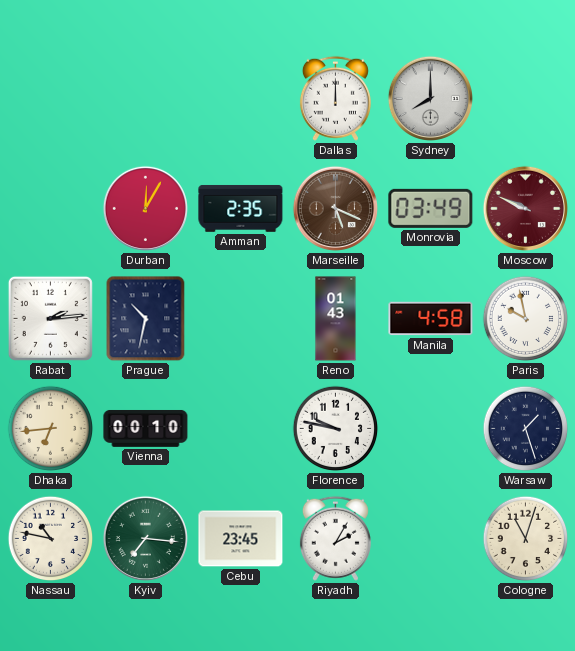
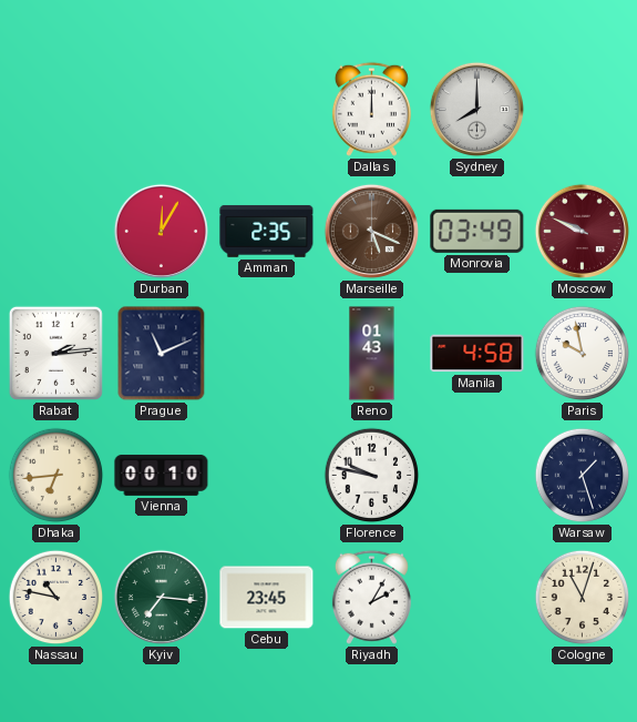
Prague: 10:32 -> 11:11 (162, 354)
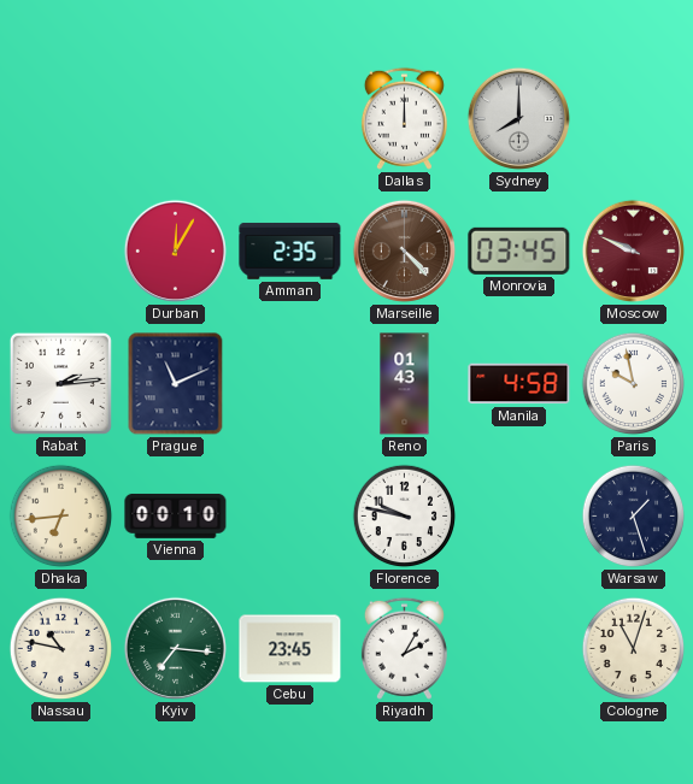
Marseille: 5:19 -> 4:23 (404, 250)
Monrovia: 03:49 -> 03:45 (519, 250)
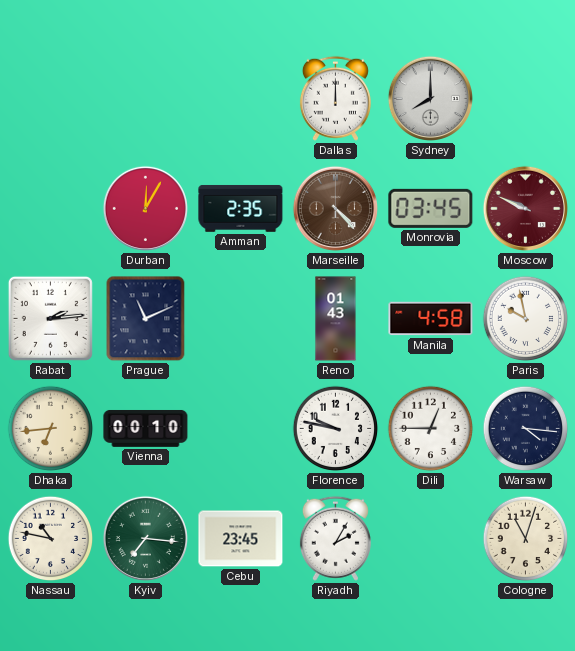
Dili: none -> 12:45 (431, 429)
Warsaw: 1:27 -> 4:16 (526, 429)
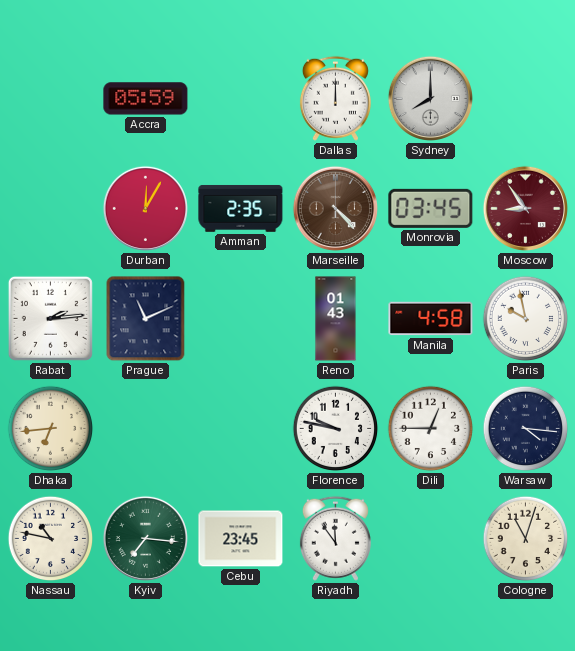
Accra: none -> 05:59 (146, 99)
Moscow: 9:49 -> 8:54 (525, 208)
Vienna: 00:10 -> none (146, 428)
Riyadh: 2:05 -> 11:54 (335, 538)
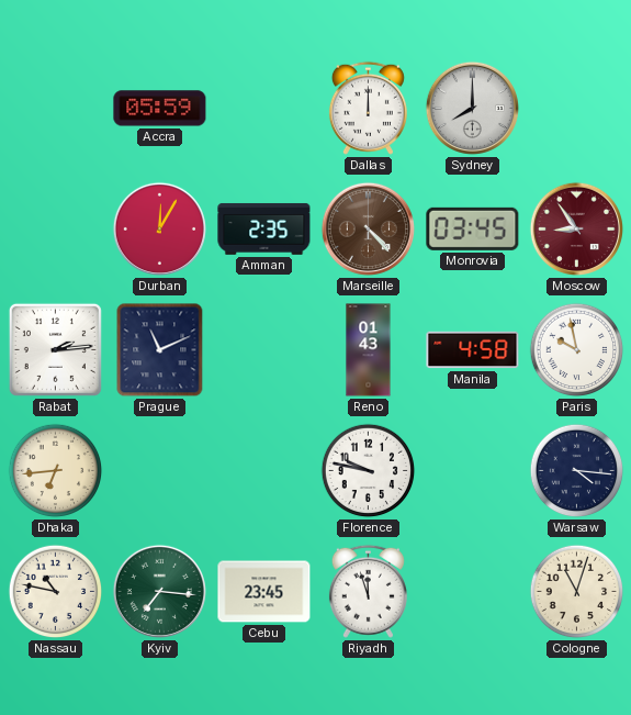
Dili: 12:45 -> none (431, 429)
Riyadh: 11:54 -> 11:57 (368, 591)
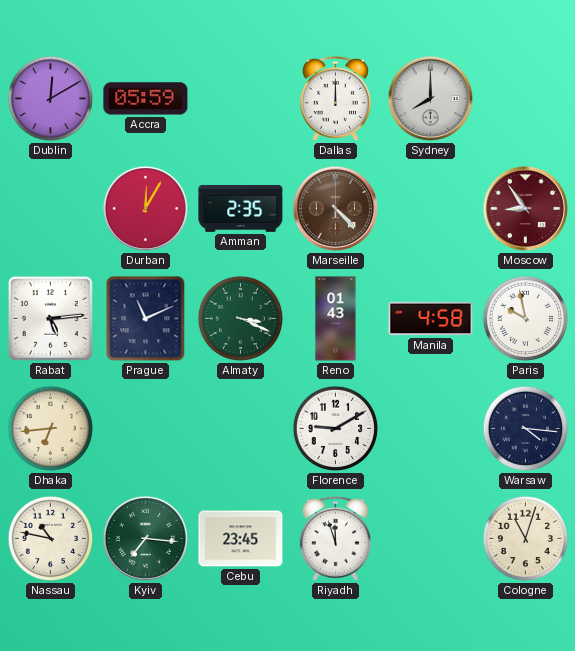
Dublin: none -> 12:10 (51, 99)
Monrovia: 03:45 -> none (473, 228)
Rabat: 2:14 -> 5:14 (50, 318)
Almaty: none -> 3:19 (241, 319)
Florence: 9:47 -> 9:10 (336, 429)
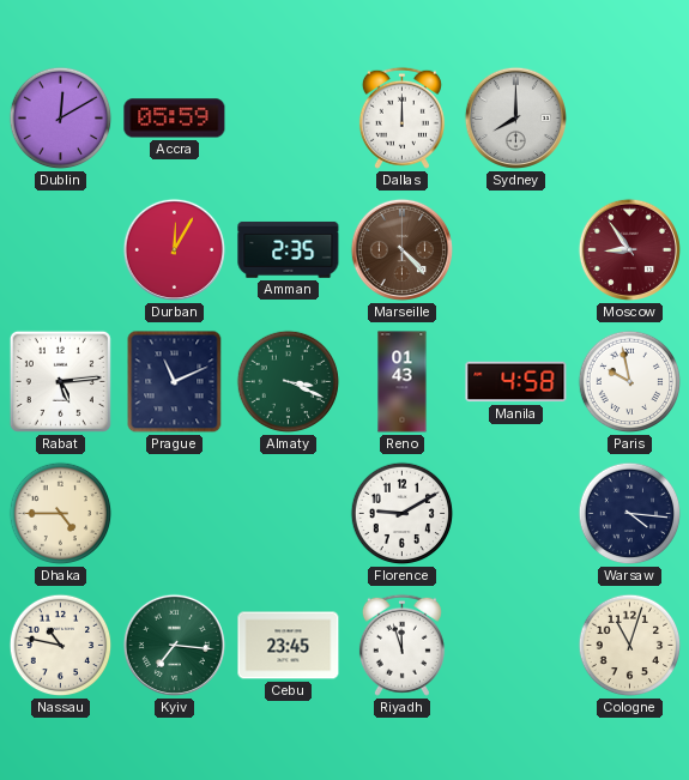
Dhaka: 6:44 -> 4:45 (61, 514)
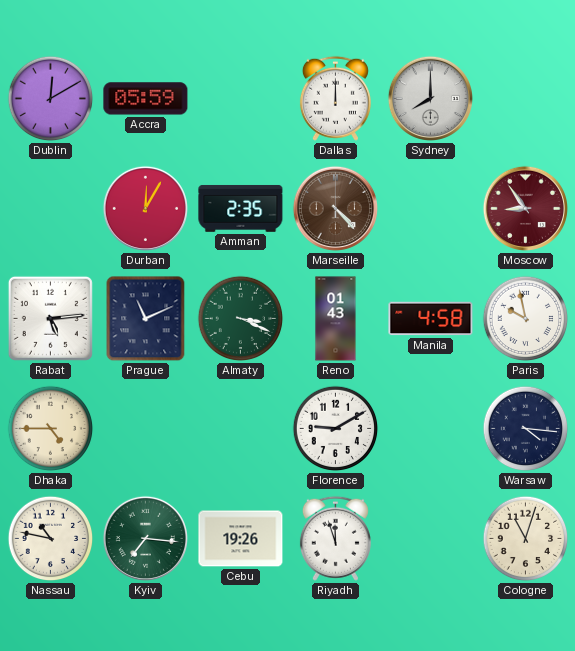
Cebu: 23:45 -> 19:26 (241, 539)
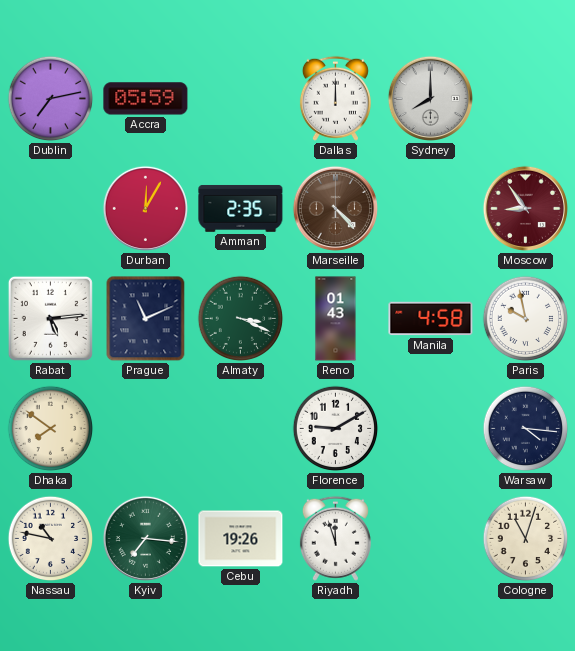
Dublin: 12:10 -> 7:13 (51, 99)
Dhaka: 4:45 -> 7:51 (51, 429)
